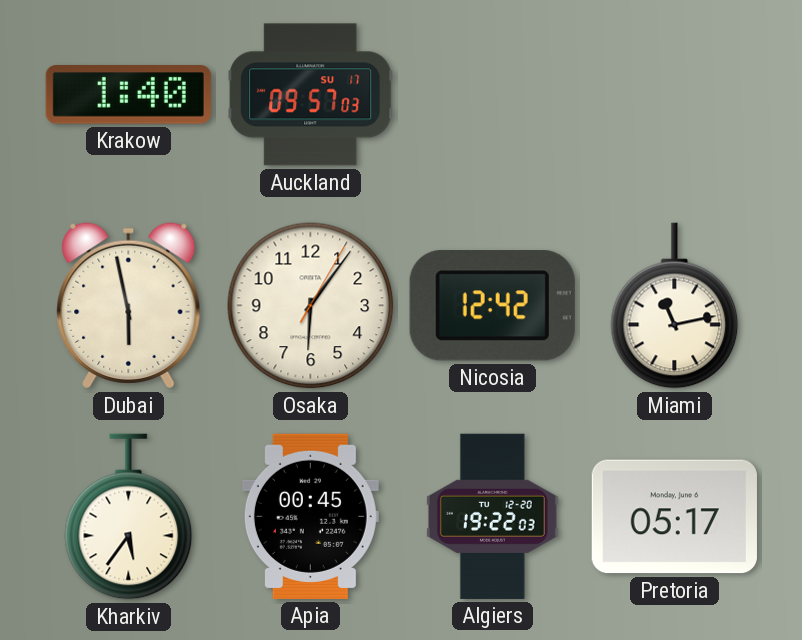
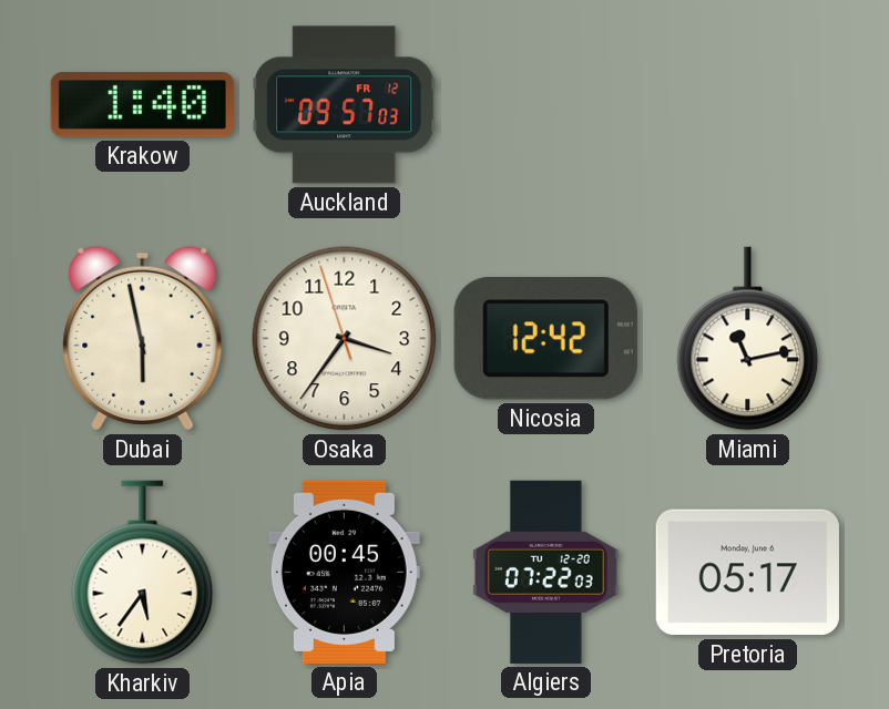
Auckland date: SU 17 -> FR 12 (345, 105)
Osaka: 6:06 -> 3:35 (345, 339)
Algiers: 19:22 -> 07:22 (545, 572)
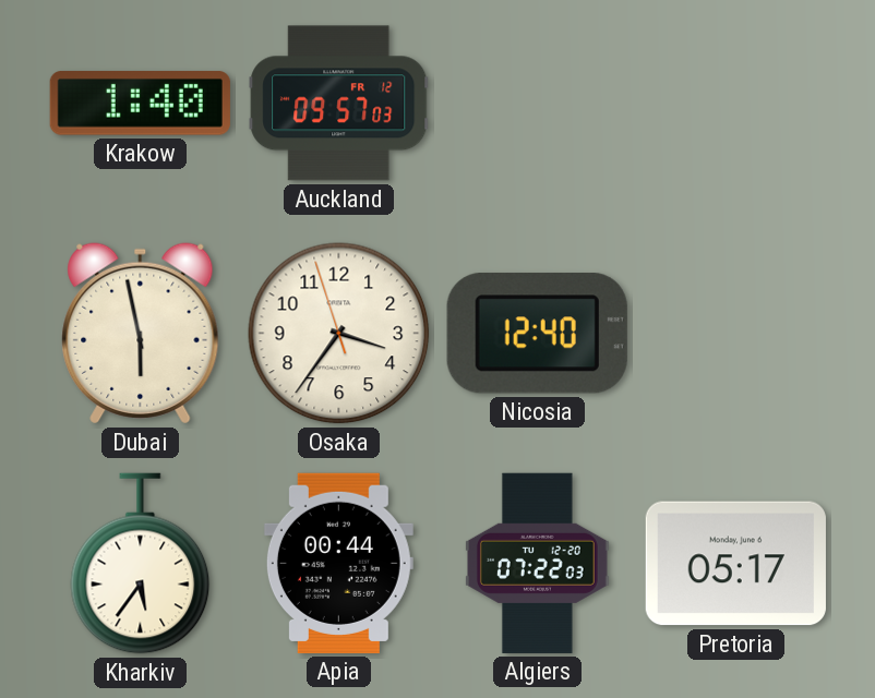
Nicosia: 12:42 -> 12:40 (537, 334)
Miami: 11:13 -> none (748, 339)
Apia: 00:45 -> 00:44 (338, 563)
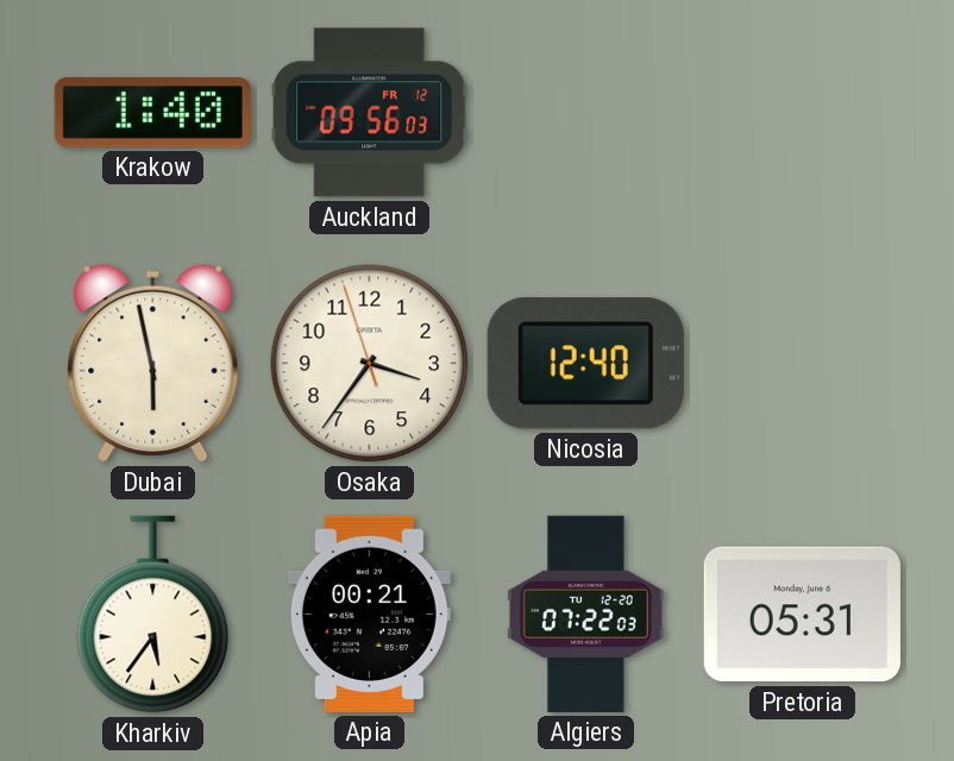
Auckland: 09:57 -> 09:56 (370, 113)
Apia: 00:44 -> 00:21 (369, 614)
Pretoria: 05:17 -> 05:31 (802, 615)
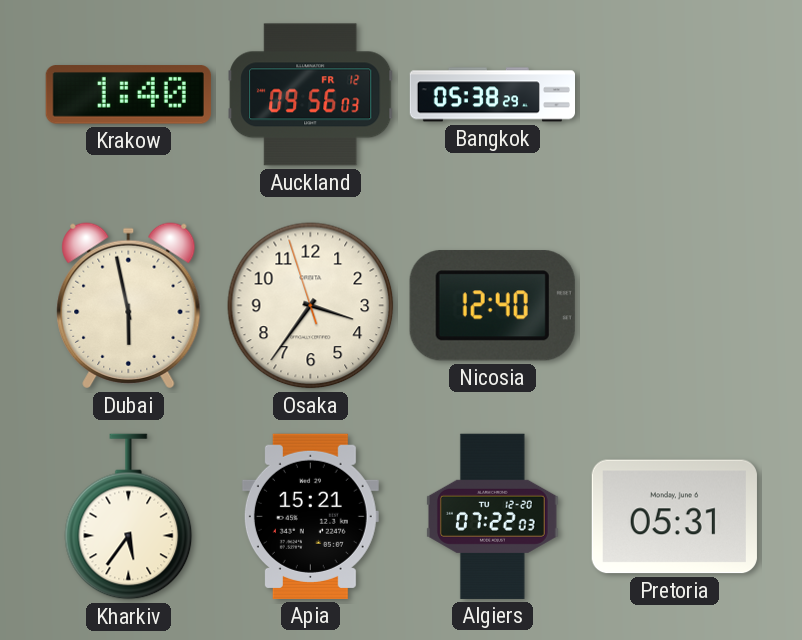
Bangkok: none -> 05:38 (492, 95)
Apia: 00:21 -> 15:21 (310, 516)
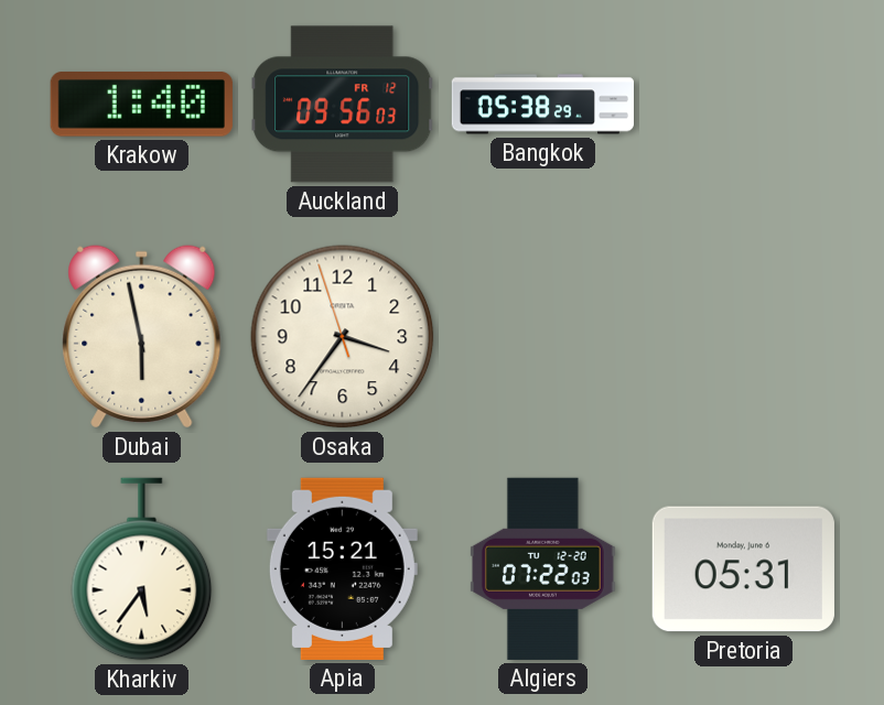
Nicosia: 12:40 -> none (492, 306)
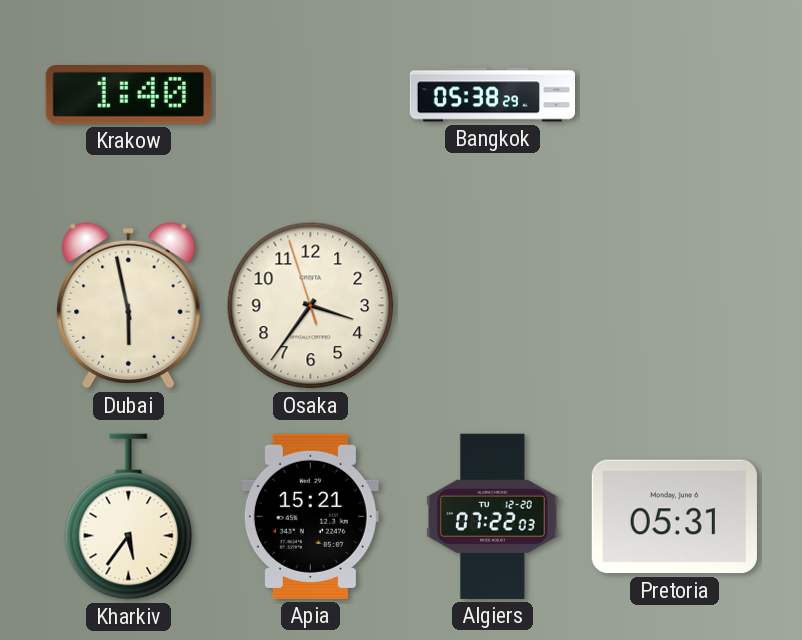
Auckland: 09:56 -> none (343, 105)
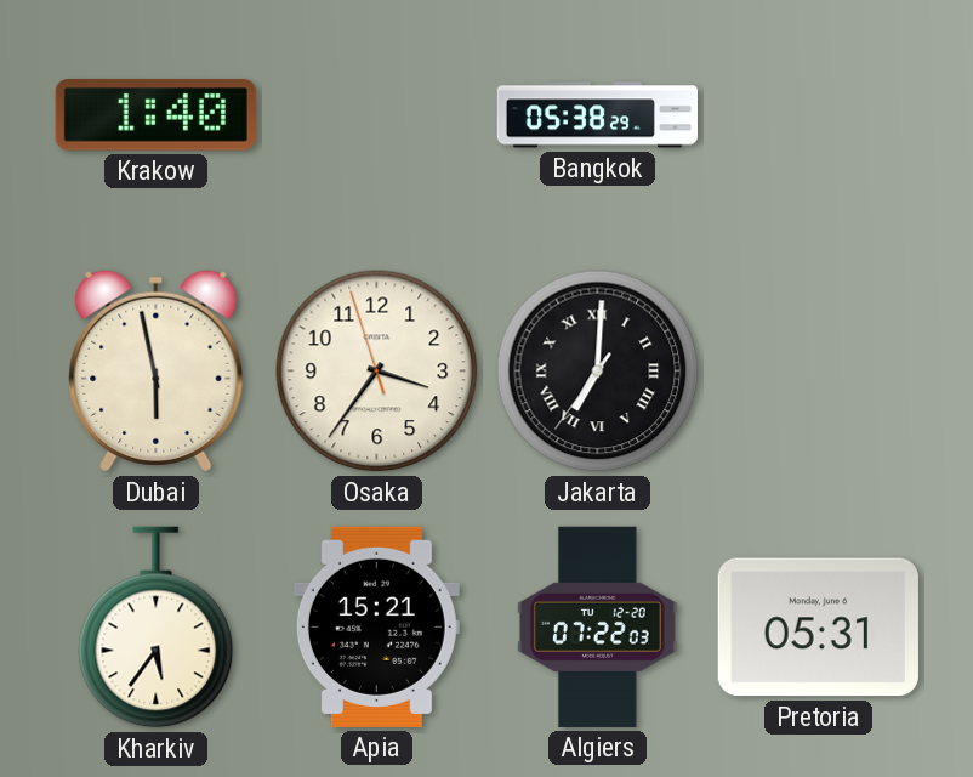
Jakarta: none -> 7:00 (598, 372)
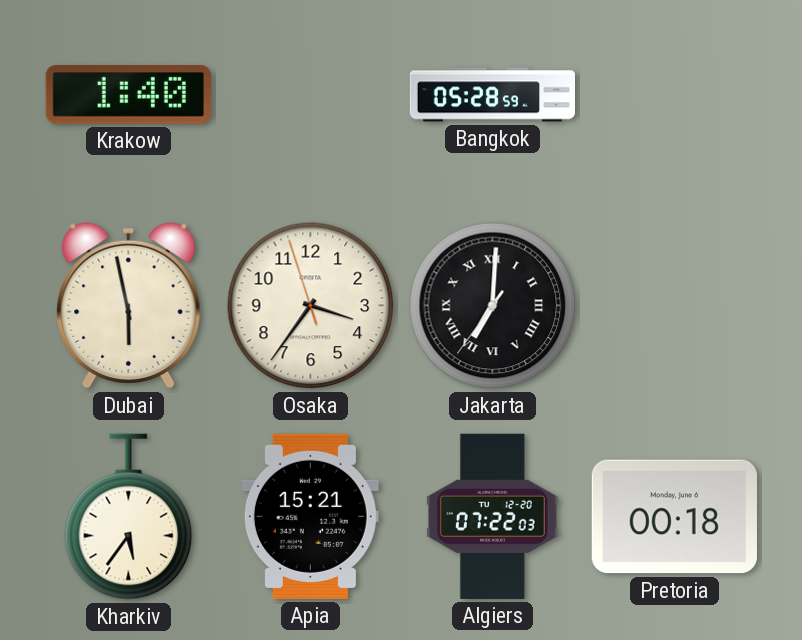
Bangkok: 05:38 -> 05:28 (492, 95)
Pretoria: 05:31 -> 00:18 (674, 517)
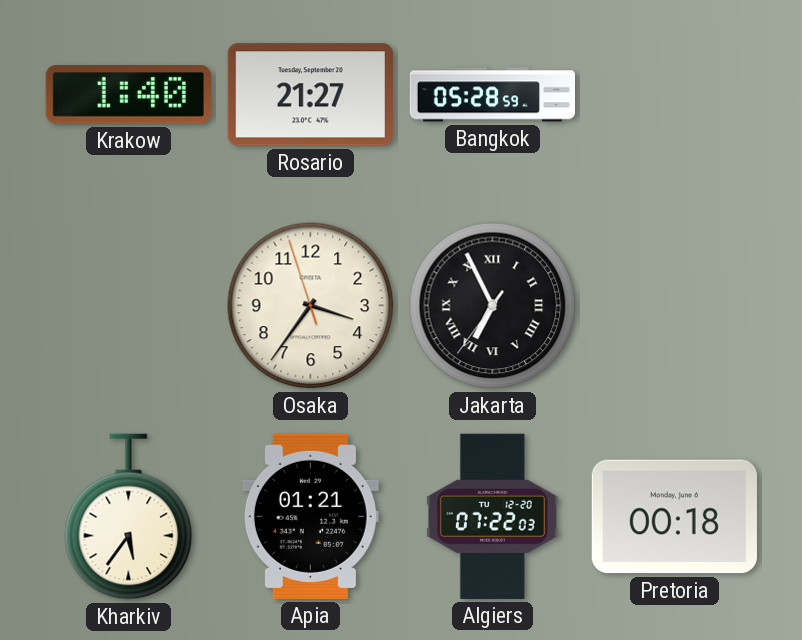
Rosario: none -> 21:27 (310, 95)
Dubai: 5:58 -> none (129, 306)
Jakarta: 7:00 -> 6:55 (493, 306)
Apia: 15:21 -> 01:21 (310, 516)
